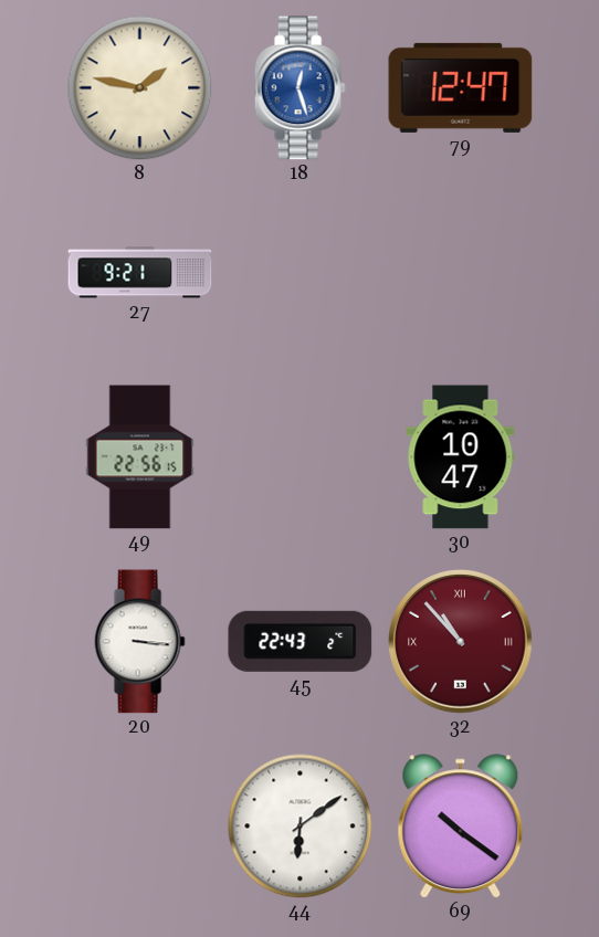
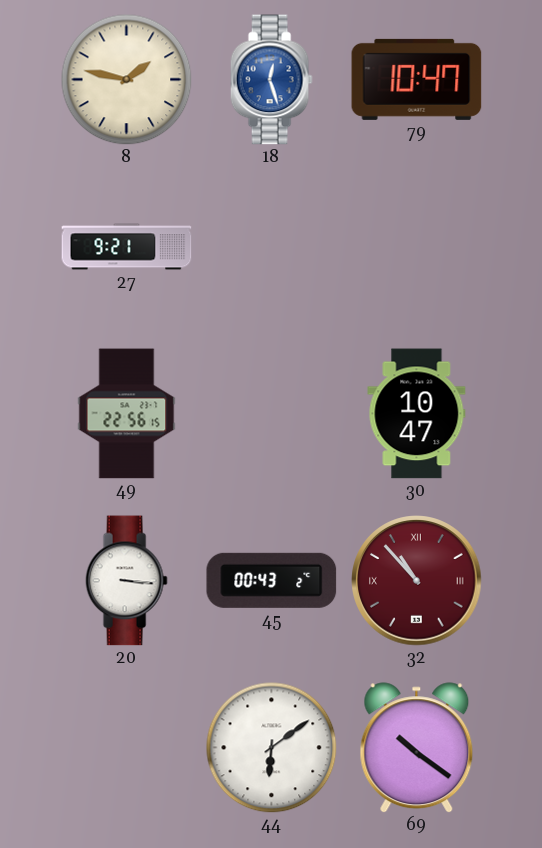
79: 12:47 -> 10:47 (417, 79)
45: 22:43 -> 00:43 (272, 580)
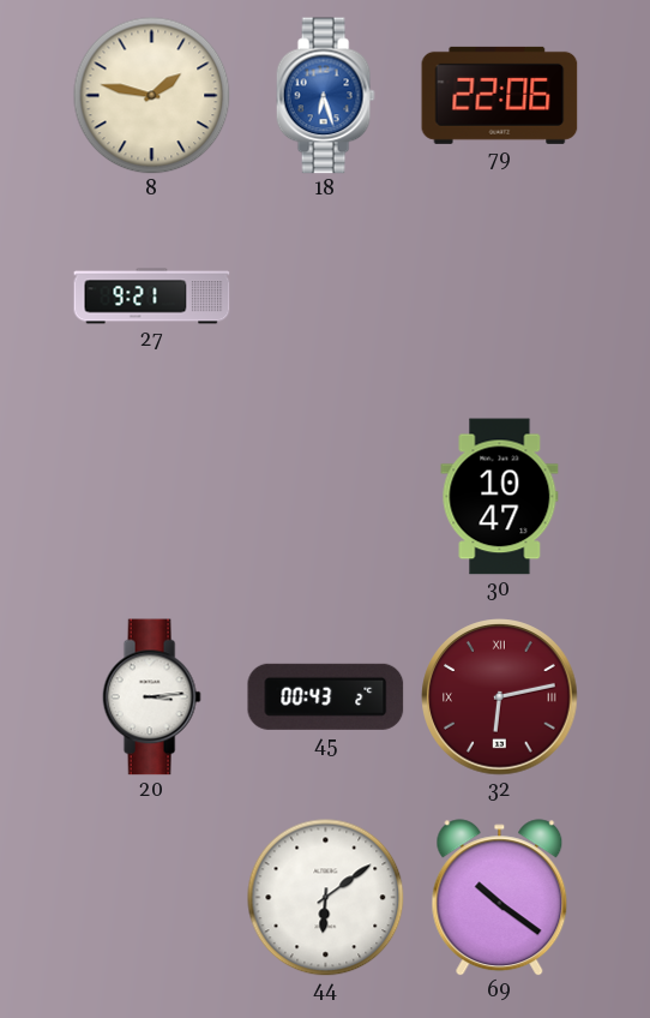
18: 12:27 -> 6:27 (325, 96)
79: 10:47 -> 22:06 (500, 95)
49: 22:56 -> none (127, 414)
20: 3:16 -> 3:14 (151, 697)
32: 10:53 -> 6:13 (500, 697)
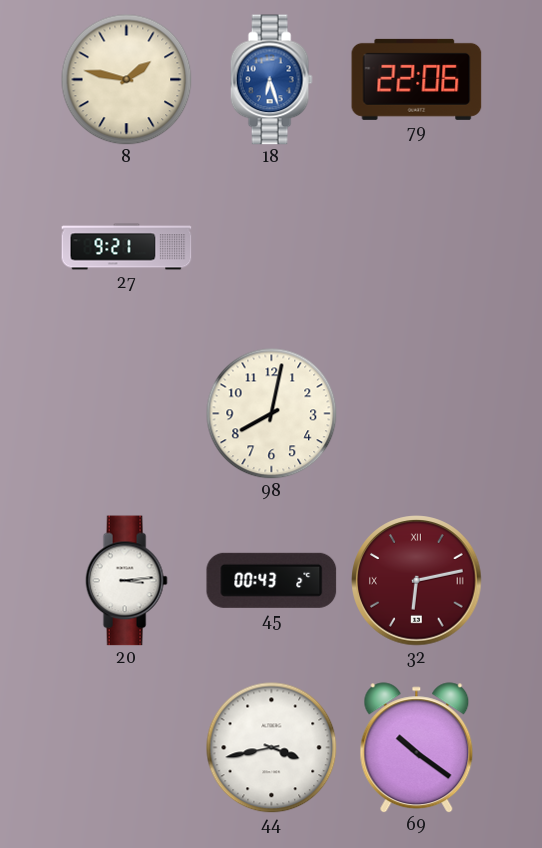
98: none -> 8:02 (272, 414)
30: 10:47 -> none (500, 497)
44: 6:09 -> 3:43 (272, 748)
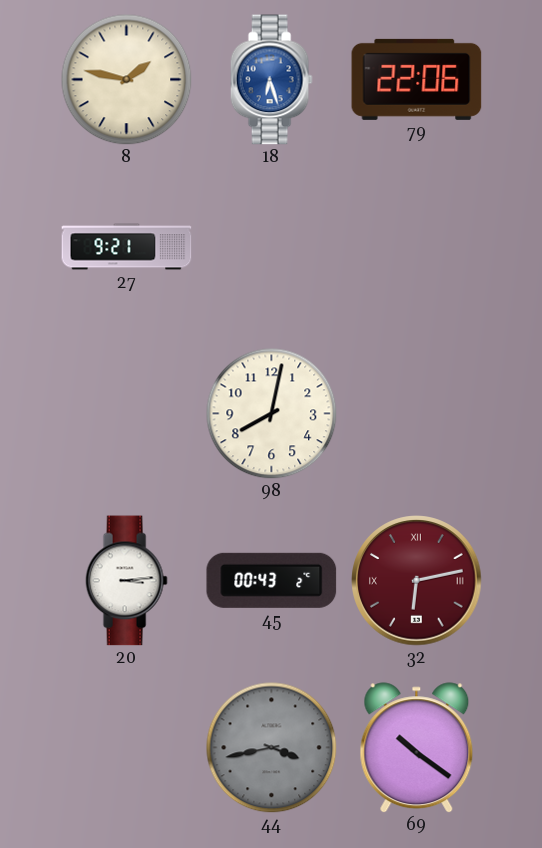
44 dial: white -> grey (272, 748)
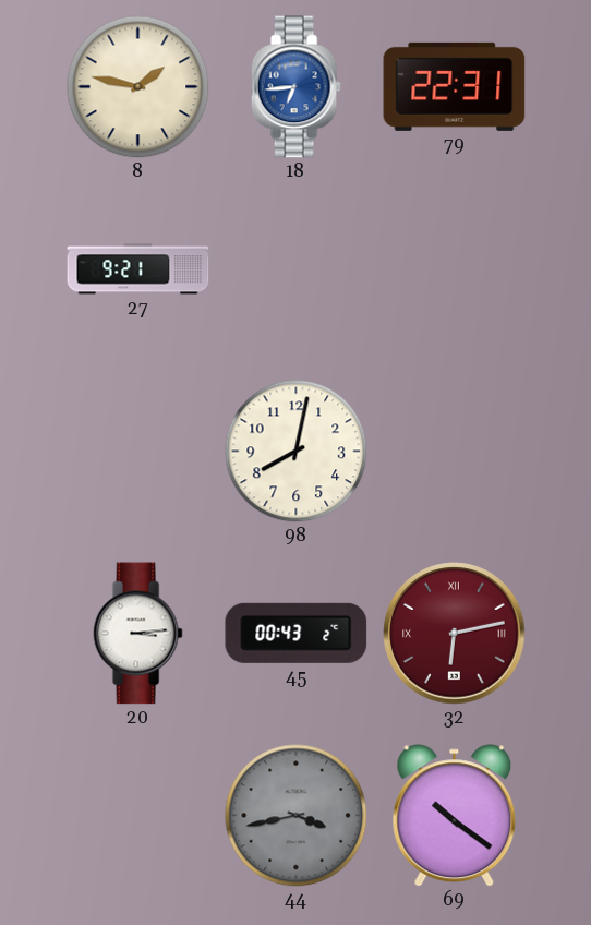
18: 6:27 -> 6:44 (295, 87)
79: 22:06 -> 22:31 (455, 86)
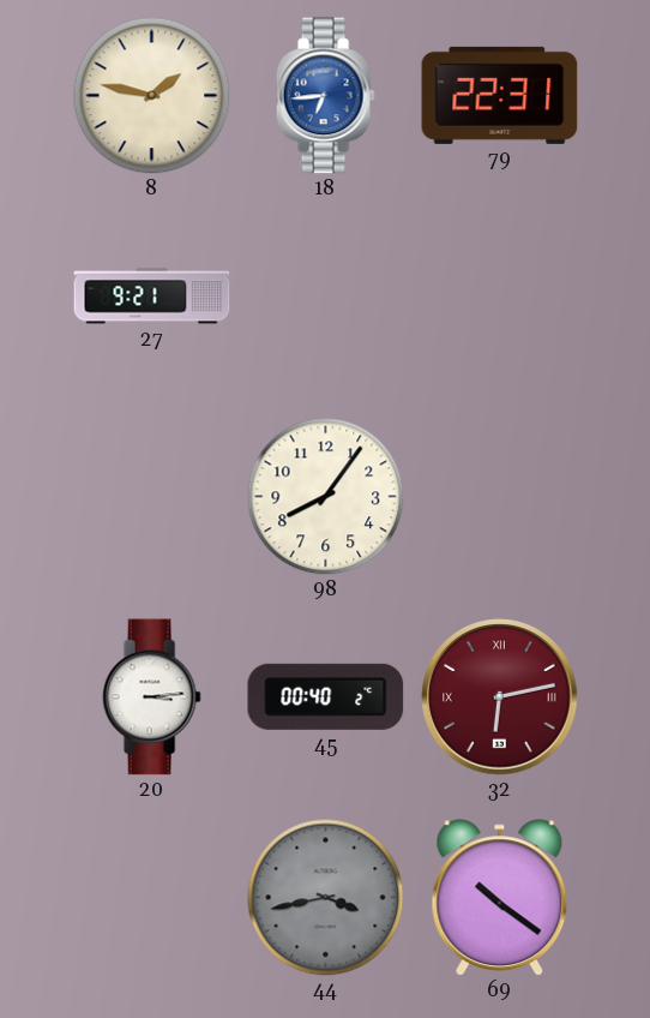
98: 8:02 -> 8:06 (326, 497)
45: 00:43 -> 00:40 (326, 696)
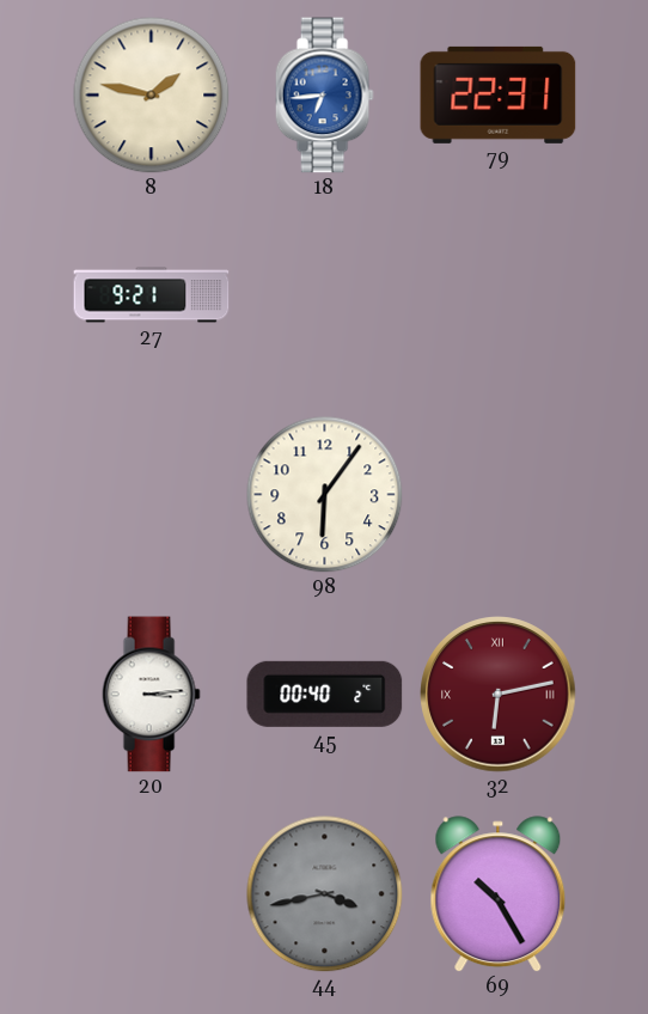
98: 8:06 -> 6:06 (325, 495)
69: 10:21 -> 10:25 (499, 894)
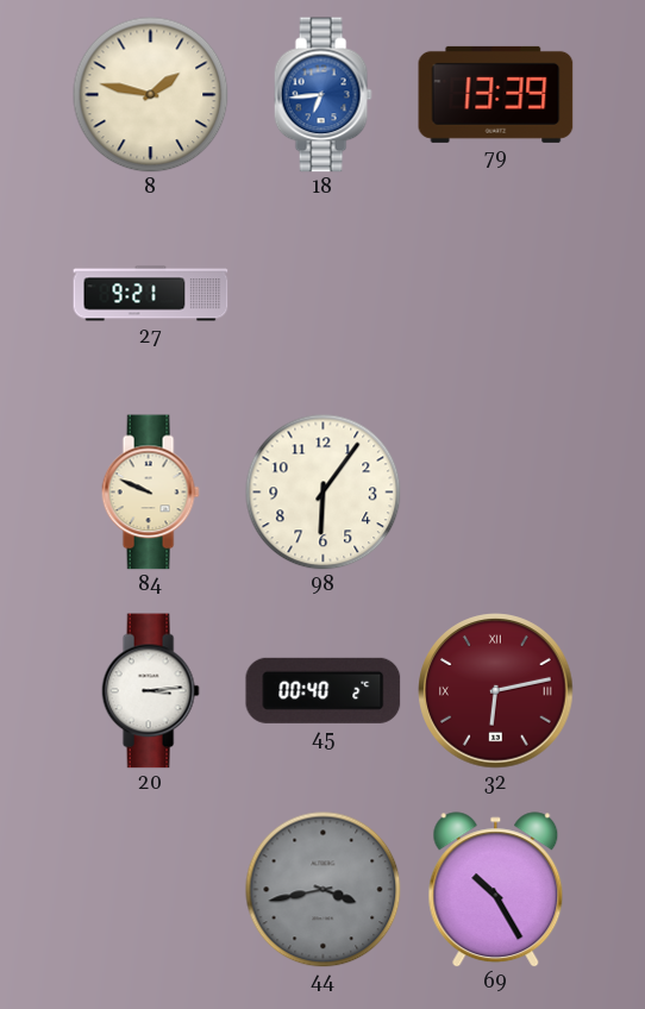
79: 22:31 -> 13:39 (496, 94)
84: none -> 9:49 (150, 493)
